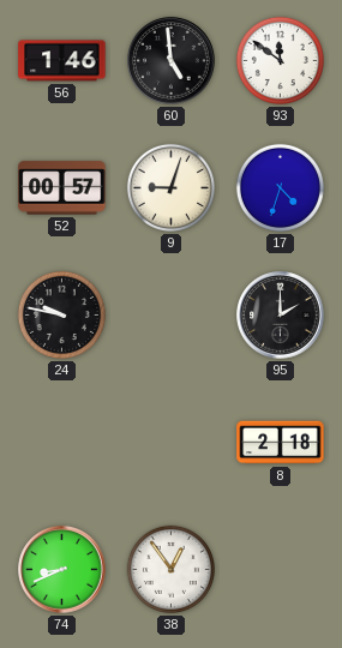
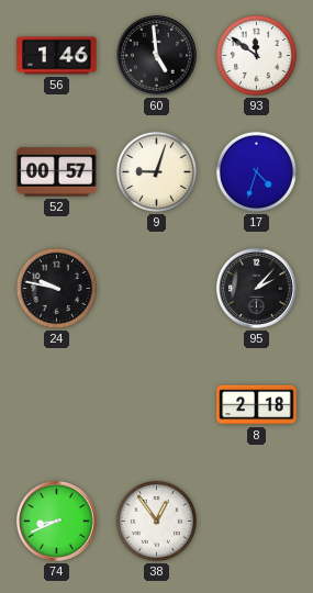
95: 2:00 -> 2:07 (257, 289)
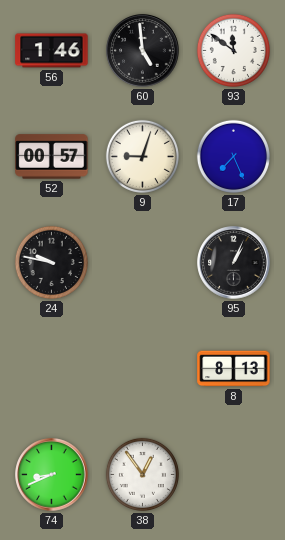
17: 4:33 -> 7:26 (233, 156)
95: 2:07 -> 1:04 (234, 263)
8: 2:18 -> 8:13 (234, 369)
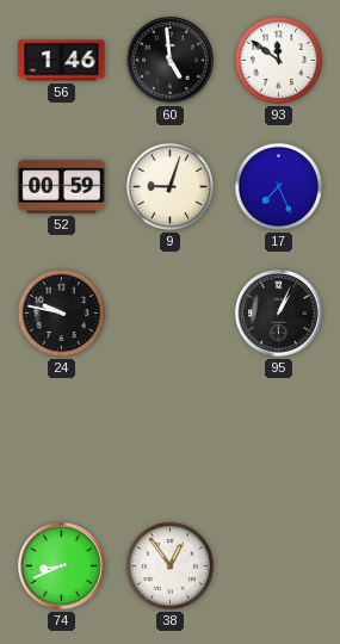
52: 00:57 -> 00:59 (62, 187)
8: 8:13 -> none (234, 369)
